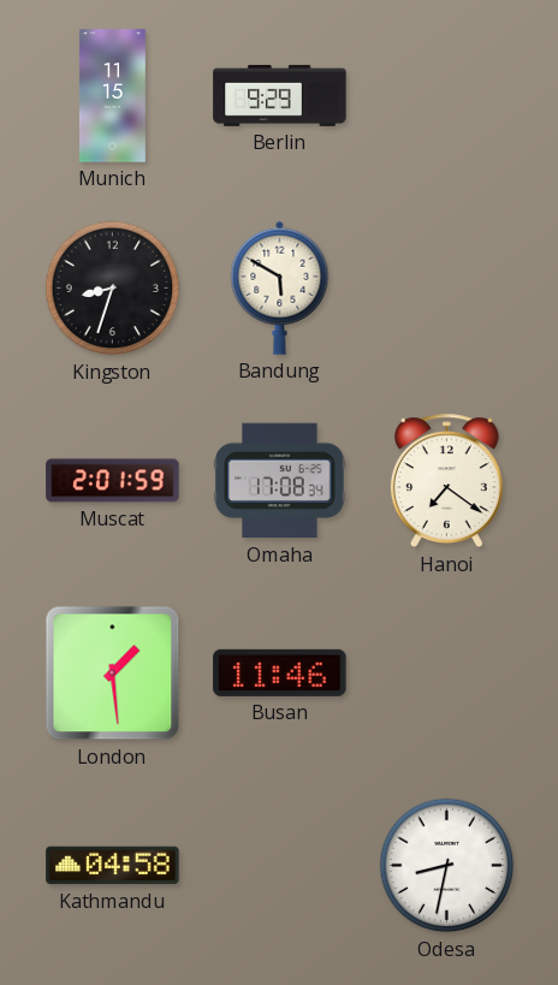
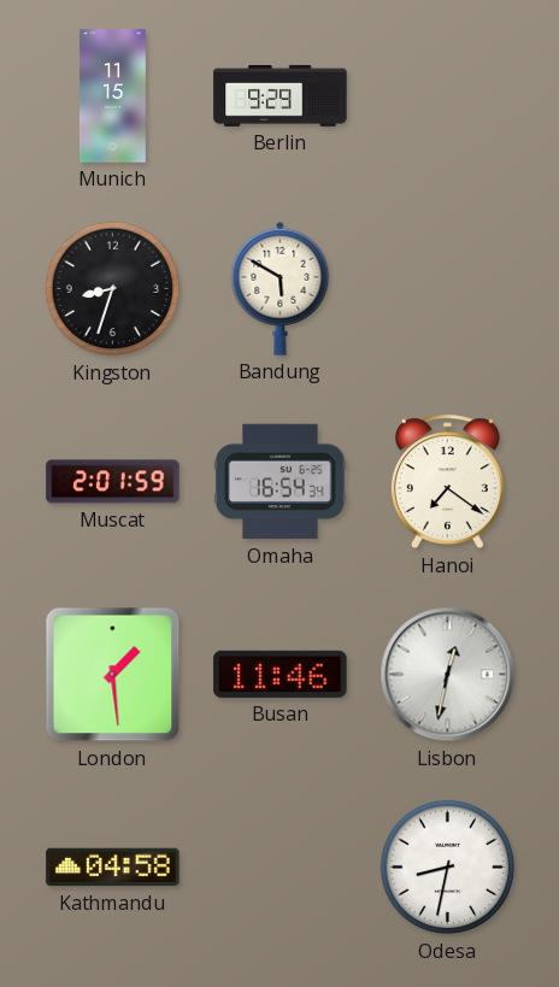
Omaha: 17:08 -> 16:54 (281, 482)
Lisbon: none -> 12:32 (448, 675)
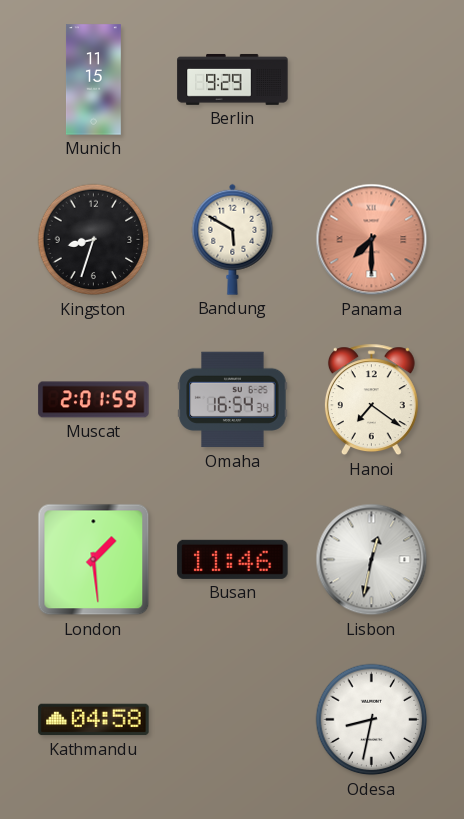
Panama: none -> 7:30 (372, 240)
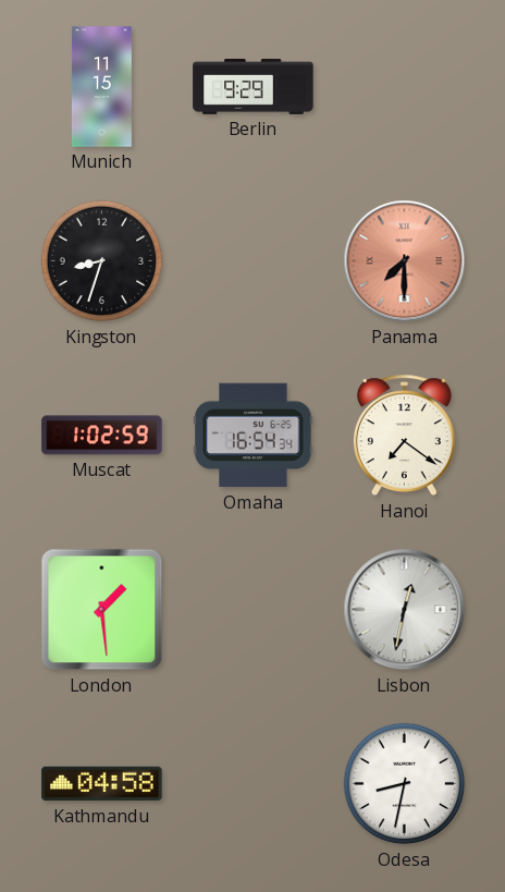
Bandung: 5:50 -> none (233, 239)
Muscat: 2:01 -> 1:02 (102, 436)
Busan: 11:46 -> none (233, 559)
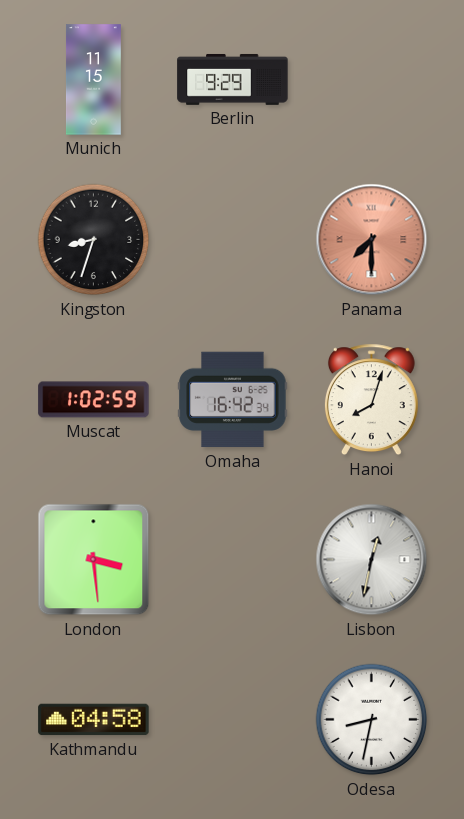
Omaha: 16:54 -> 16:42 (233, 400)
Hanoi: 7:21 -> 8:03 (371, 400)
London: 1:29 -> 3:29 (94, 560)
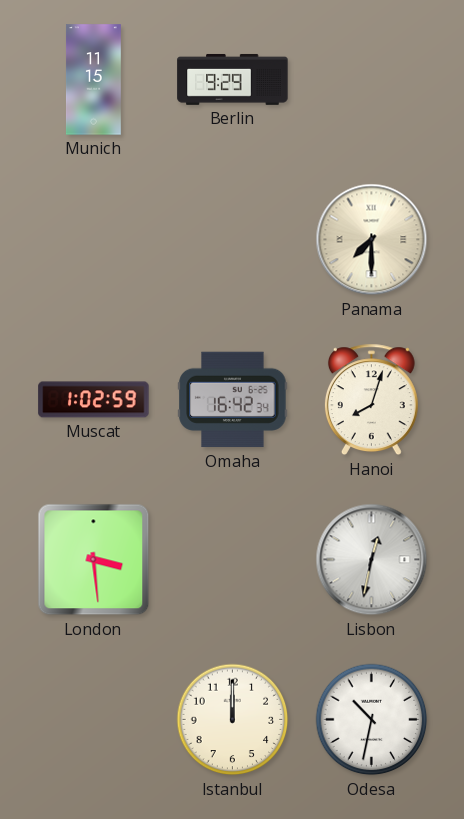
Kingston: 8:33 -> none (94, 240)
Panama dial: salmon -> cream (372, 240)
Kathmandu: 04:58 -> none (94, 720)
Istanbul: none -> 12:00 (233, 720)
Odesa: 8:32 -> 10:32 (372, 720)
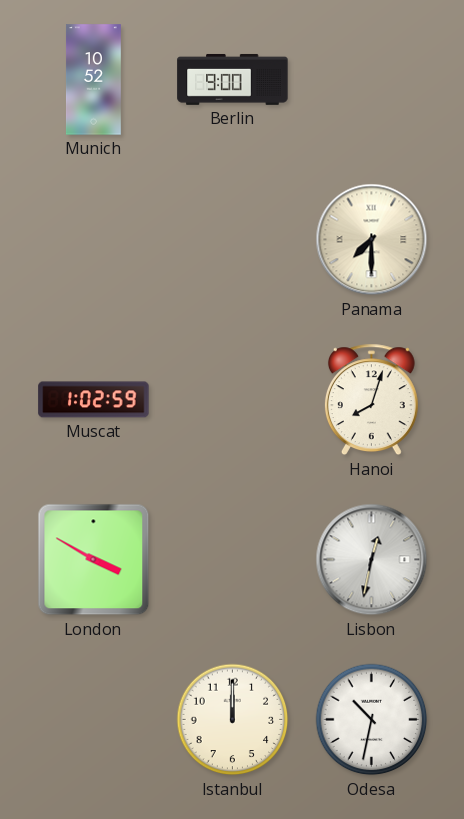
Munich: 11:15 -> 10:52 (93, 80)
Berlin: 9:29 -> 9:00 (233, 79)
Omaha: 16:42 -> none (233, 400)
London: 3:29 -> 3:50 (94, 560)
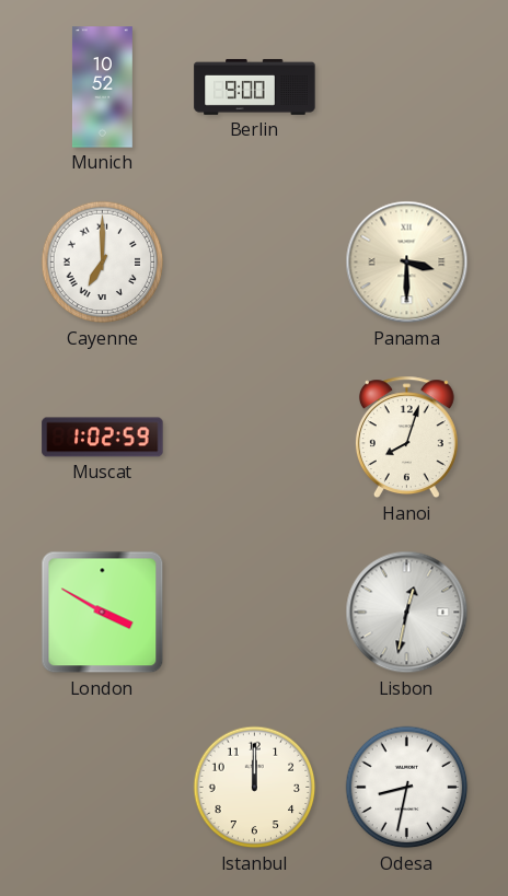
Cayenne: none -> 7:00 (103, 263)
Panama: 7:30 -> 3:30 (407, 263)
Odesa: 10:32 -> 8:32 (407, 788)
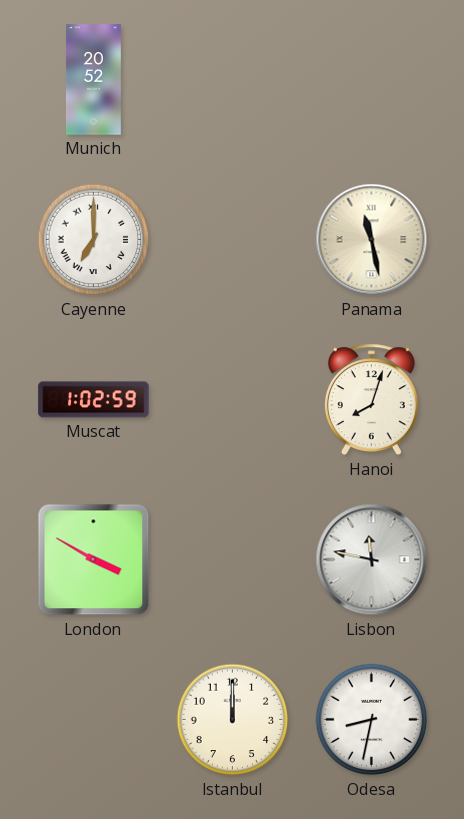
Munich: 10:52 -> 20:52 (93, 80)
Berlin: 9:00 -> none (255, 86)
Panama: 3:30 -> 11:28 (372, 240)
Lisbon: 12:32 -> 11:47 (372, 560)
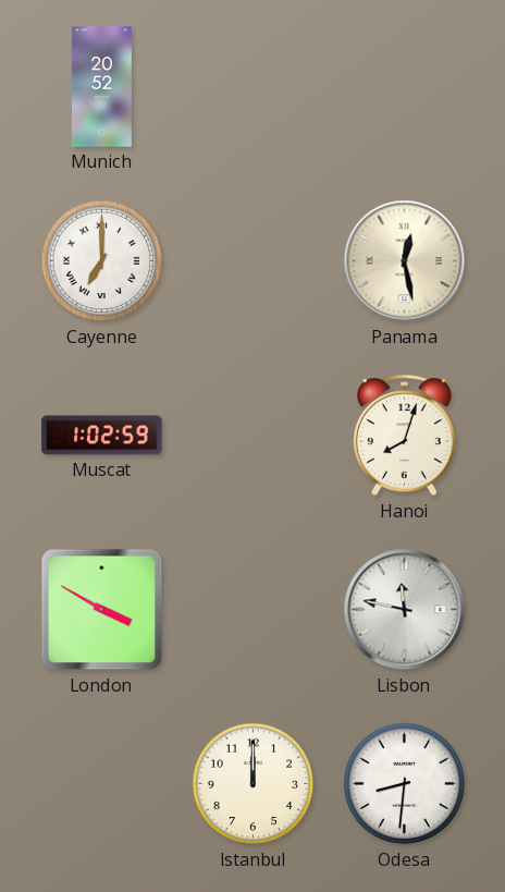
Panama: 11:28 -> 12:28 (405, 261)
Odesa: 8:32 -> 8:31 (405, 784)
